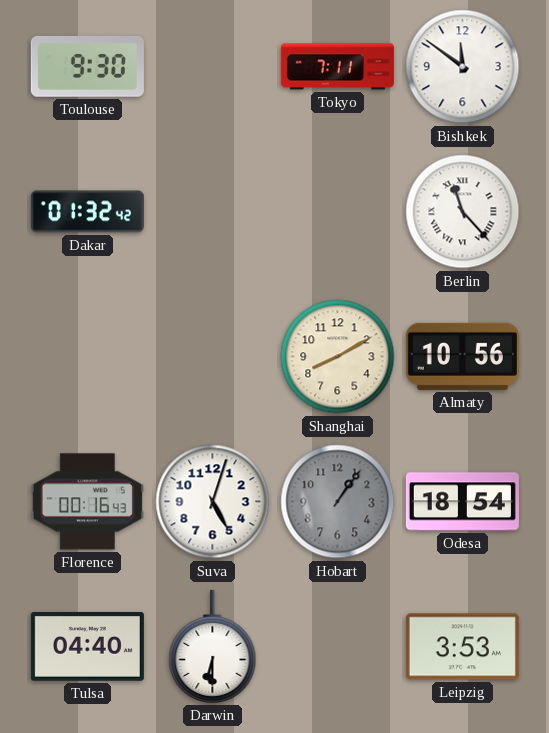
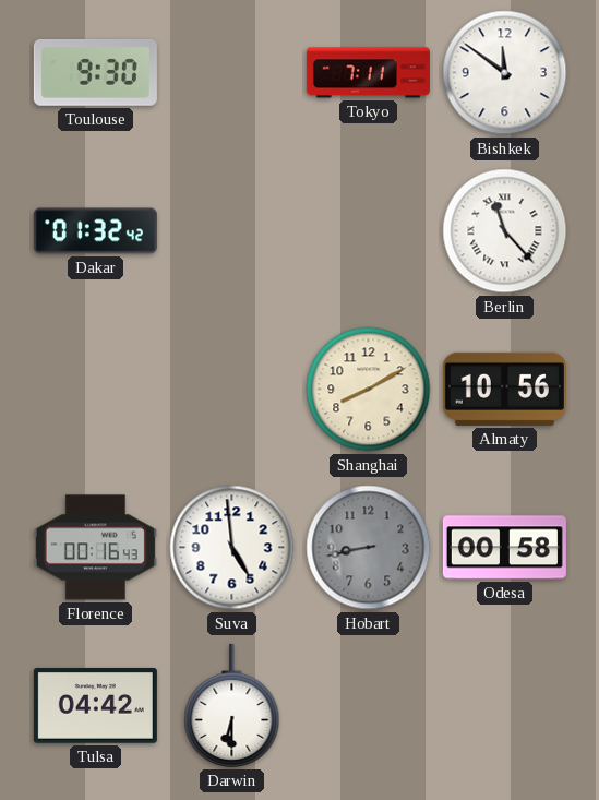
Suva: 5:03 -> 4:59 (232, 548)
Hobart: 1:06 -> 8:43 (369, 548)
Odesa: 18:54 -> 00:58 (504, 548)
Tulsa: 04:40 -> 04:42 (95, 706)
Leipzig: 3:53 -> none (462, 647)
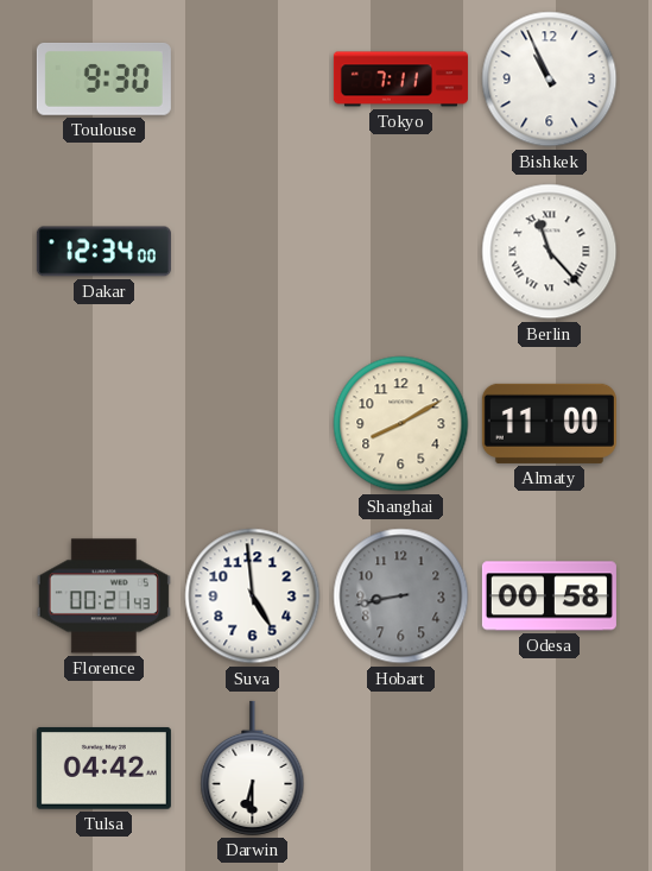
Bishkek: 11:51 -> 10:56 (550, 80)
Dakar: 01:32 -> 12:34 (103, 252)
Almaty: 10:56 -> 11:00 (549, 423)
Florence: 00:16 -> 00:21 (103, 597)
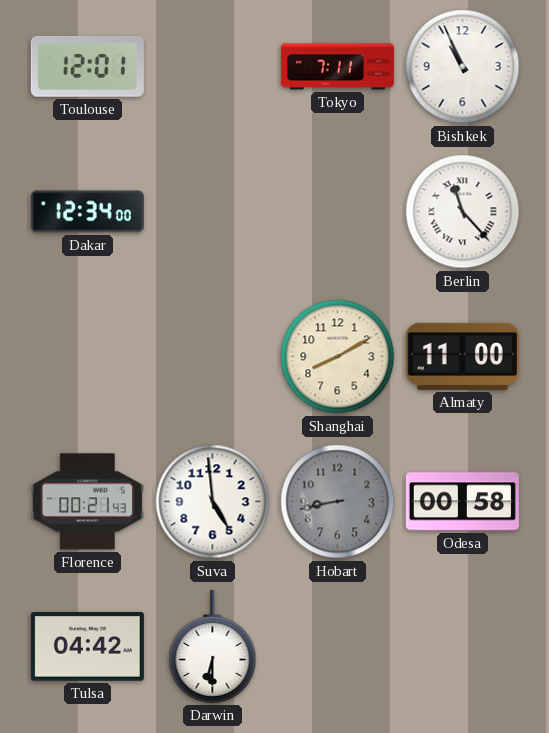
Toulouse: 9:30 -> 12:01 (87, 66)
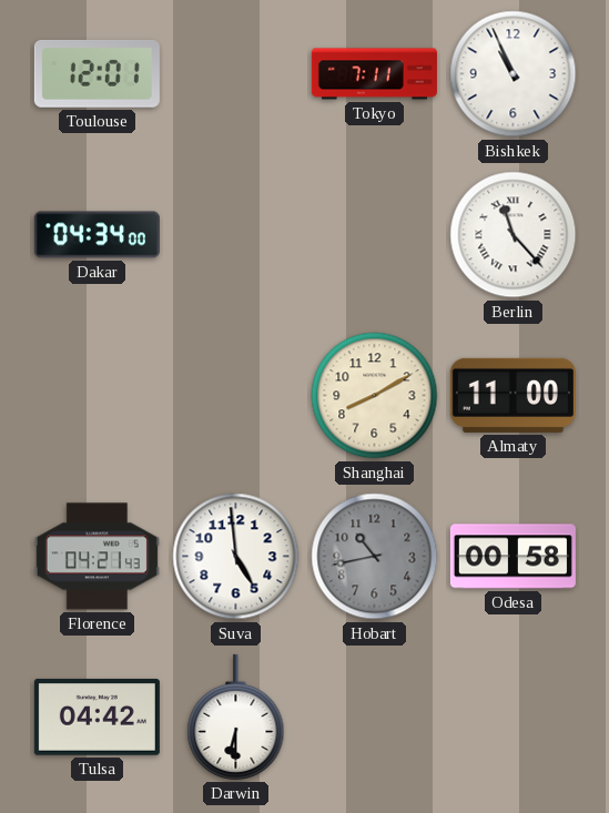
Dakar: 12:34 -> 04:34 (97, 235)
Florence: 00:21 -> 04:21 (97, 557)
Hobart: 8:43 -> 10:43 (375, 557)
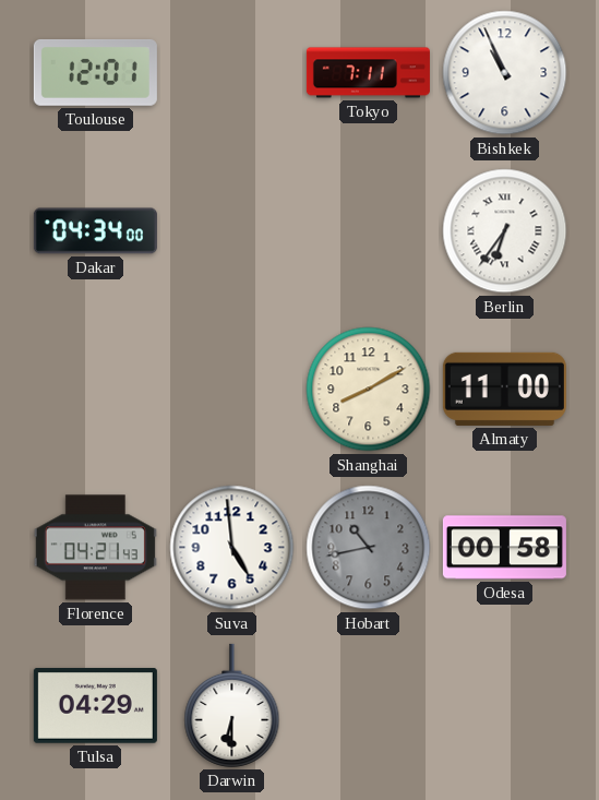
Berlin: 11:23 -> 6:36 (505, 231)
Tulsa: 04:42 -> 04:29 (95, 706)
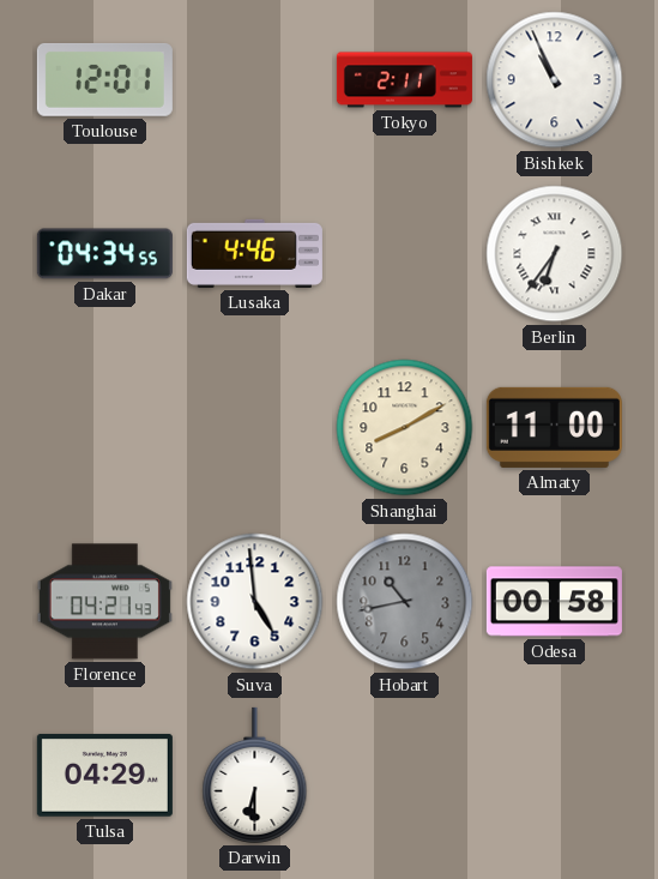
Tokyo: 7:11 -> 2:11 (404, 80)
Dakar: 04:34:00 -> 04:34:55 (104, 254)
Lusaka: none -> 4:46 (254, 253)
